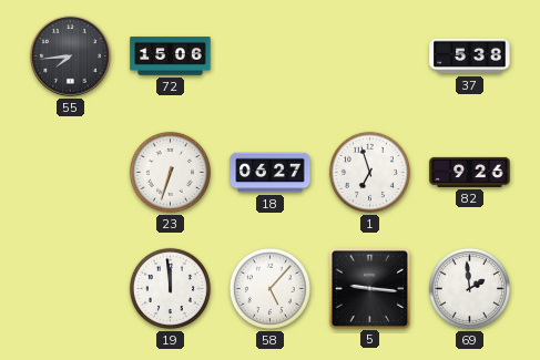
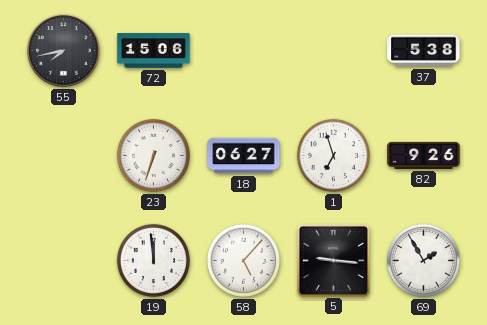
55: 7:44 -> 7:43 (64, 51)
69: 1:59 -> 1:55 (423, 260)
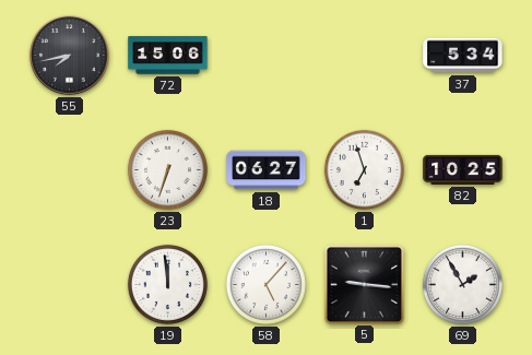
37: 5:38 -> 5:34 (463, 56)
82: 9:26 -> 10:25 (463, 169)
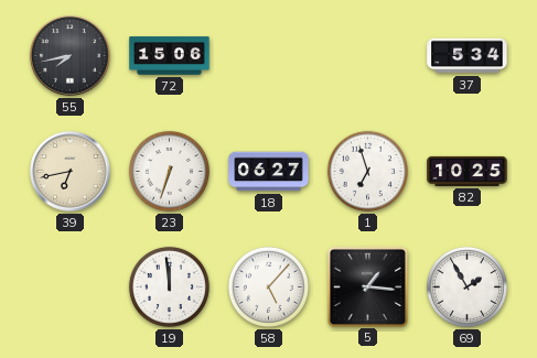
39: none -> 6:43 (71, 172)
5: 9:16 -> 1:16 (367, 286)
